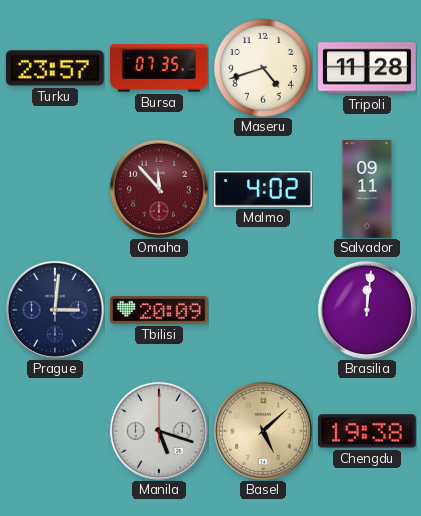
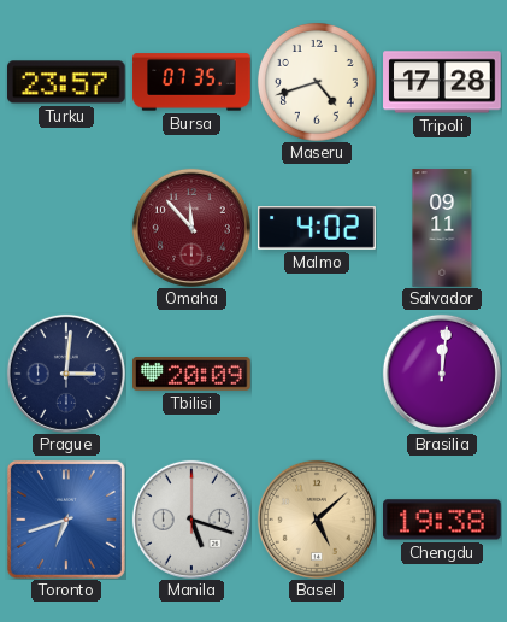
Tripoli: 11:28 -> 17:28 (442, 82)
Toronto: none -> 6:42 (66, 520)
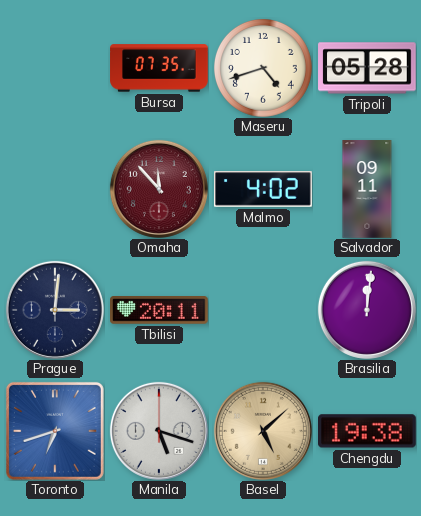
Turku: 23:57 -> none (66, 82)
Tripoli: 17:28 -> 05:28 (367, 68)
Tbilisi: 20:09 -> 20:11 (160, 311)
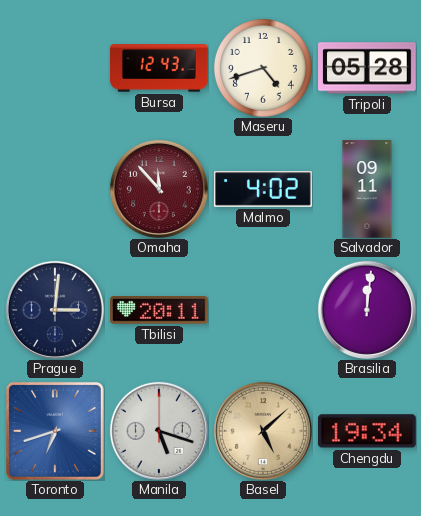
Bursa: 07:35 -> 12:43 (159, 68)
Chengdu: 19:38 -> 19:34 (368, 431)
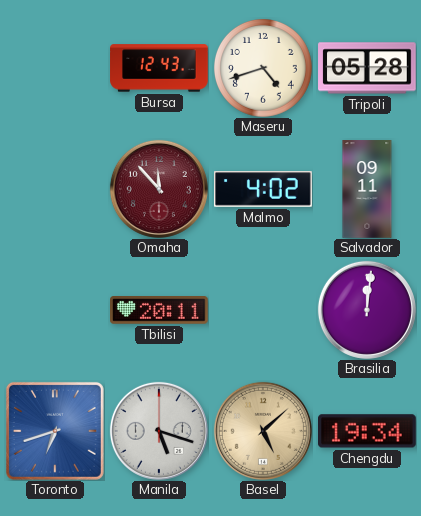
Prague: 3:01 -> none (55, 310)
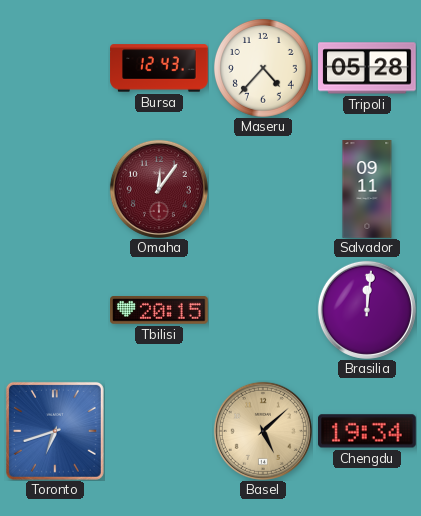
Maseru: 4:42 -> 4:37 (263, 68)
Omaha: 11:53 -> 12:06 (159, 189)
Malmo: 4:02 -> none (263, 189)
Tbilisi: 20:11 -> 20:15 (160, 311)
Manila: 5:18 -> none (159, 431)
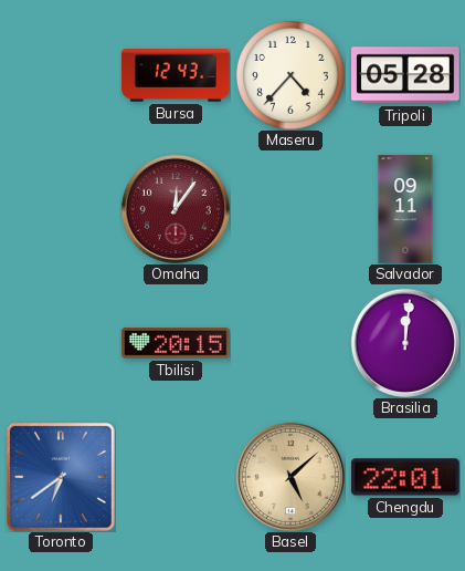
Toronto: 6:42 -> 6:39 (61, 477)
Chengdu: 19:34 -> 22:01 (406, 477)
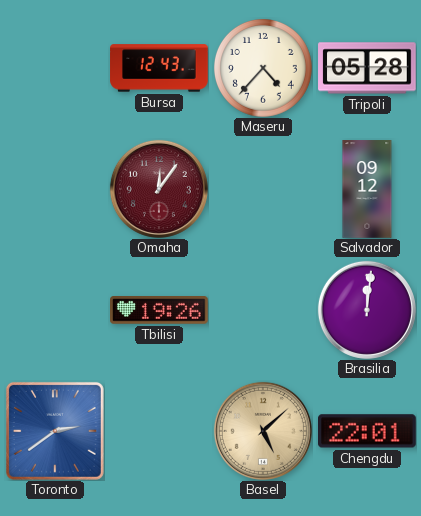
Salvador: 09:11 -> 09:12 (367, 189)
Tbilisi: 20:15 -> 19:26 (160, 311)
Toronto: 6:39 -> 2:39 (55, 431)
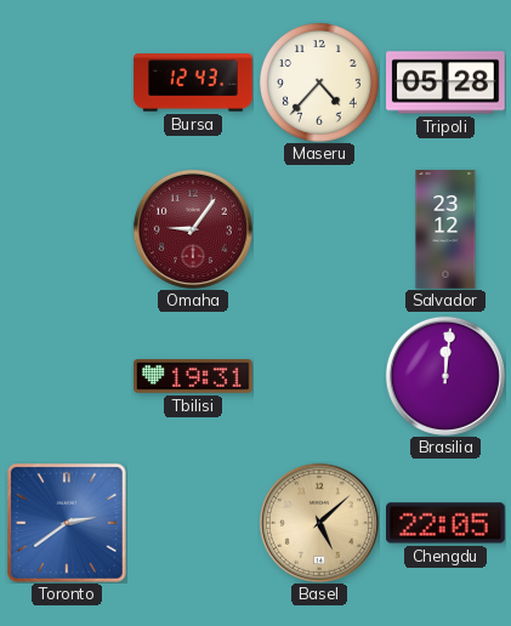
Omaha: 12:06 -> 9:06 (193, 229)
Salvador: 09:12 -> 23:12 (445, 229)
Tbilisi: 19:26 -> 19:31 (194, 377)
Chengdu: 22:01 -> 22:05 (447, 523)
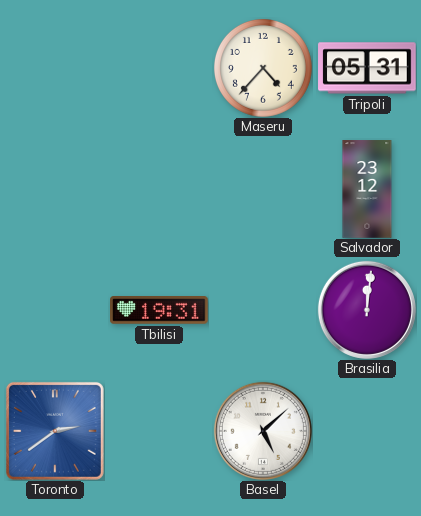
Bursa: 12:43 -> none (193, 82)
Tripoli: 05:28 -> 05:31 (367, 68)
Omaha: 9:06 -> none (193, 229)
Basel dial: champagne -> white (263, 431)
Chengdu: 22:05 -> none (447, 523)
